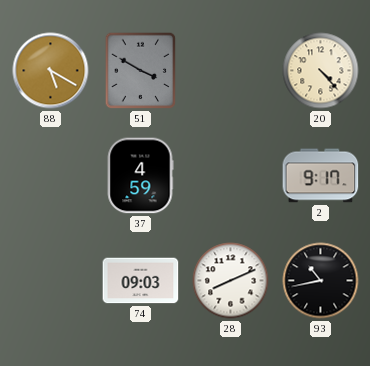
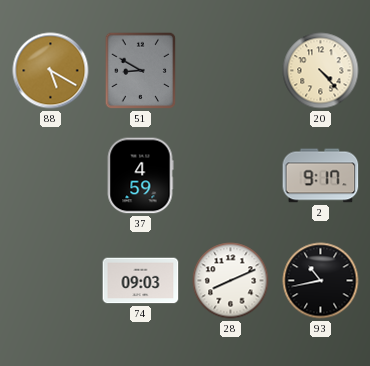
51: 3:50 -> 8:50 (141, 71)
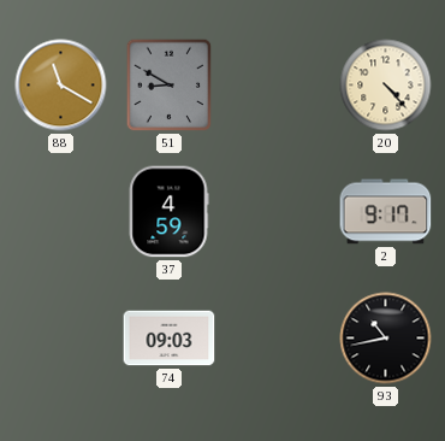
88: 5:20 -> 11:20 (61, 86)
28: 8:11 -> none (231, 281)
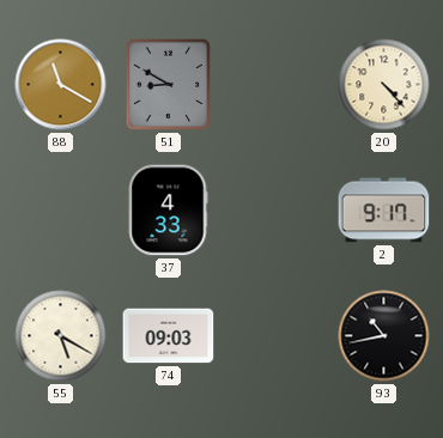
37: 4:59 -> 4:33 (168, 211)
55: none -> 5:20 (61, 336)
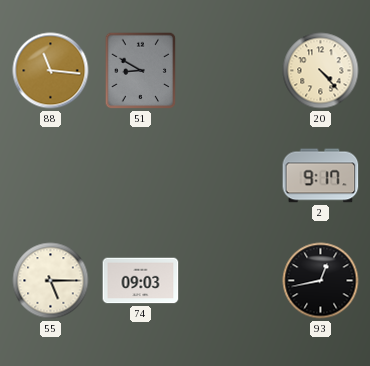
88: 11:20 -> 11:16 (51, 71)
37: 4:33 -> none (168, 211)
55: 5:20 -> 5:15 (51, 281)
93: 10:43 -> 12:43 (321, 281)
